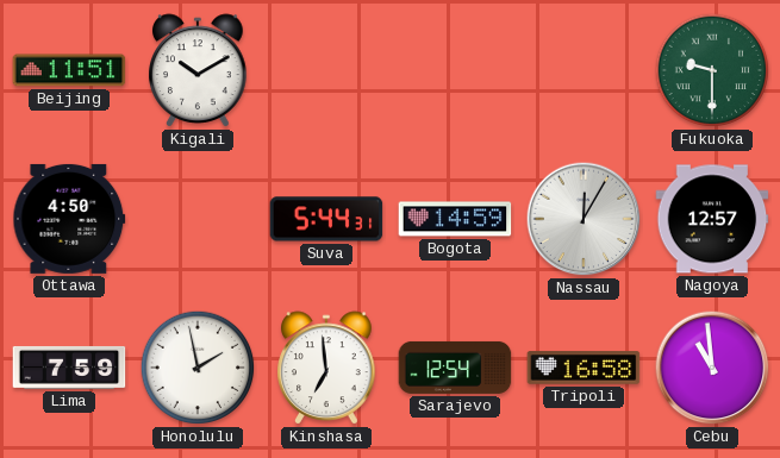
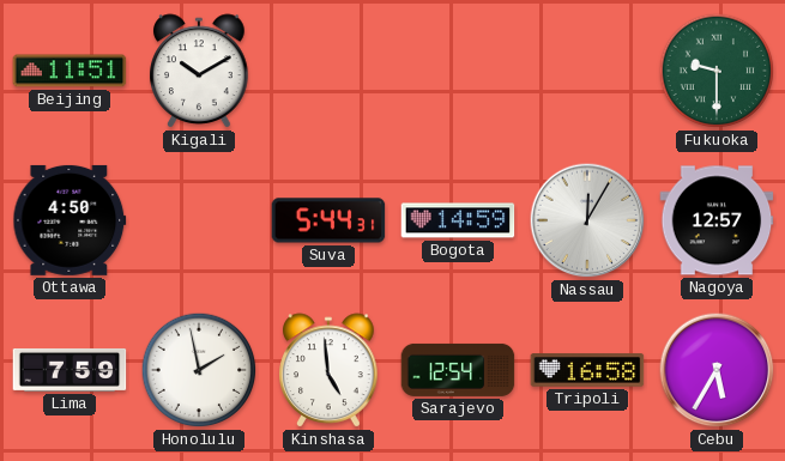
Kinshasa: 6:59 -> 4:59 (330, 370)
Cebu: 10:59 -> 5:35 (717, 370)
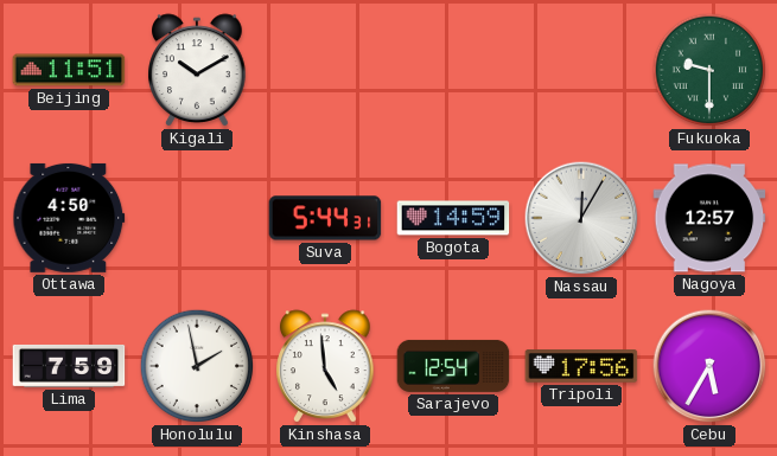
Tripoli: 16:58 -> 17:56 (581, 366)
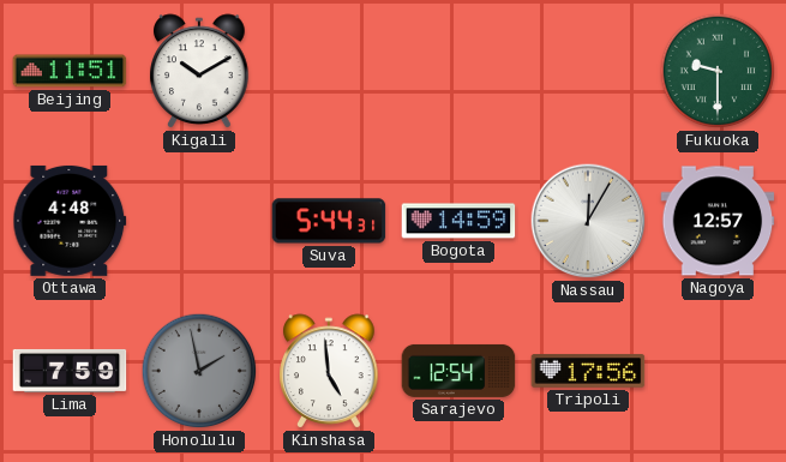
Ottawa: 4:50 -> 4:48 (70, 221)
Honolulu dial: white -> grey (199, 371)
Cebu: 5:35 -> none (709, 366)
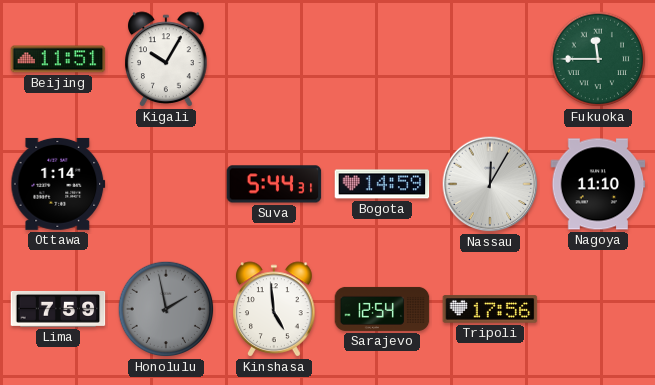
Kigali: 10:10 -> 10:05 (167, 59)
Fukuoka: 9:30 -> 11:45 (598, 59)
Ottawa: 4:48 -> 1:14 (58, 184)
Nagoya: 12:57 -> 11:10 (598, 184)
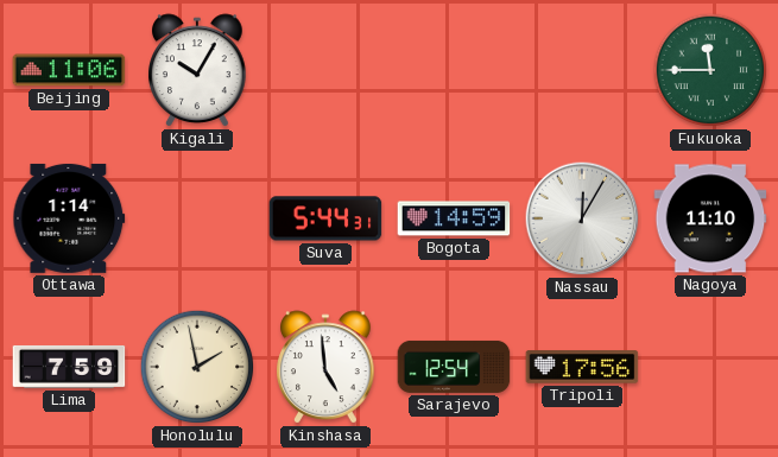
Beijing: 11:51 -> 11:06 (69, 70)
Honolulu dial: grey -> cream (197, 367)
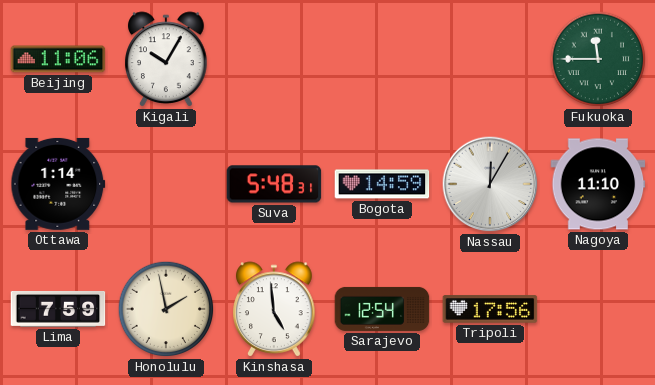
Suva: 5:44 -> 5:48 (274, 184)
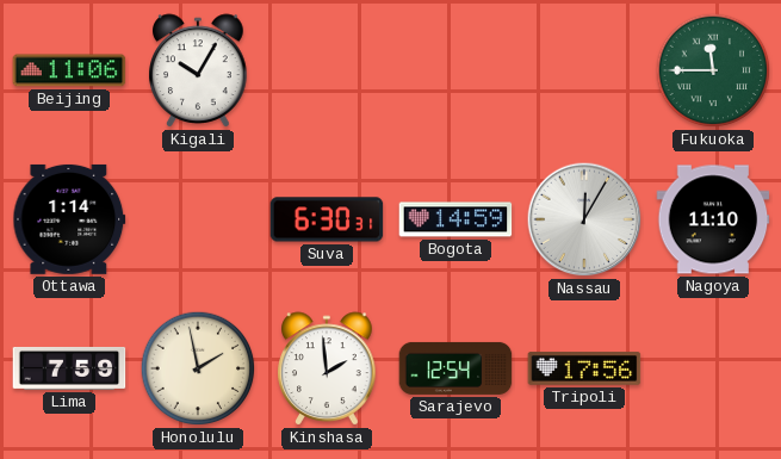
Suva: 5:48 -> 6:30 (327, 219)
Kinshasa: 4:59 -> 1:59 (328, 368)
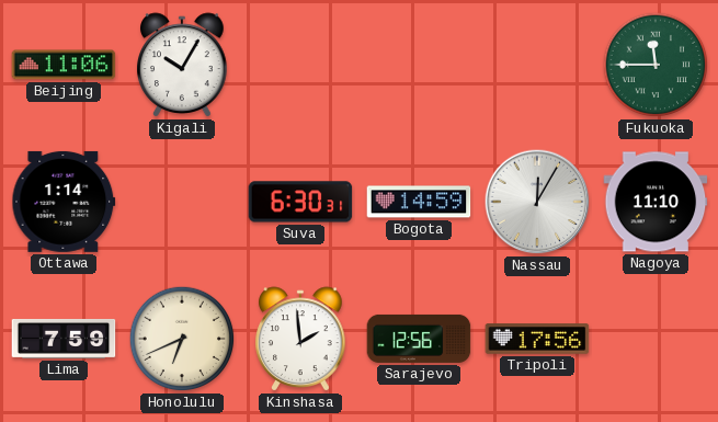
Honolulu: 1:58 -> 6:41 (182, 339)
Sarajevo: 12:54 -> 12:56 (419, 339)
